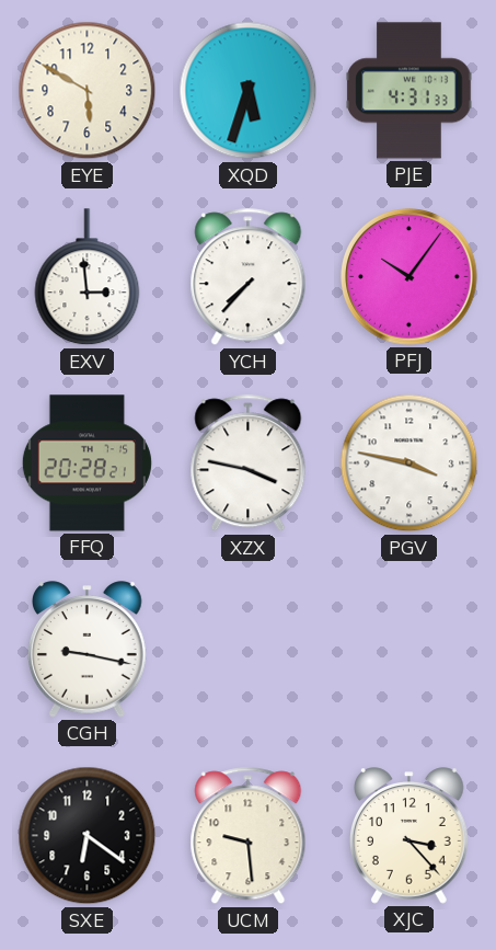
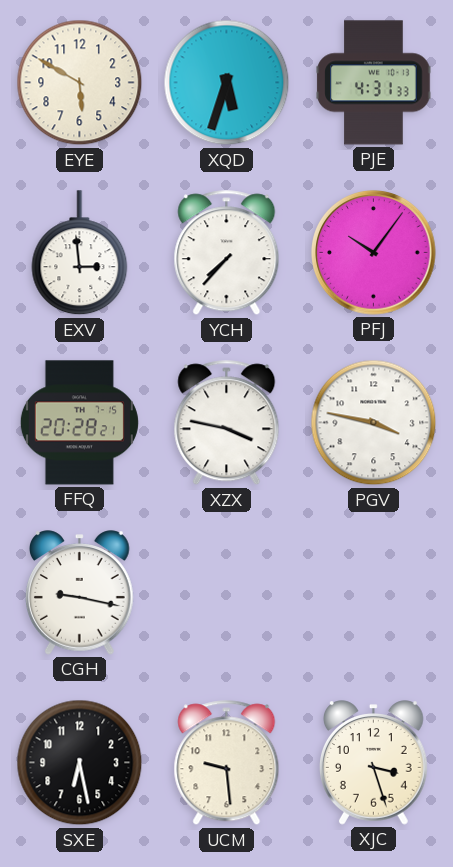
SXE: 6:21 -> 6:28 (80, 763)
XJC: 3:23 -> 3:27 (374, 763)
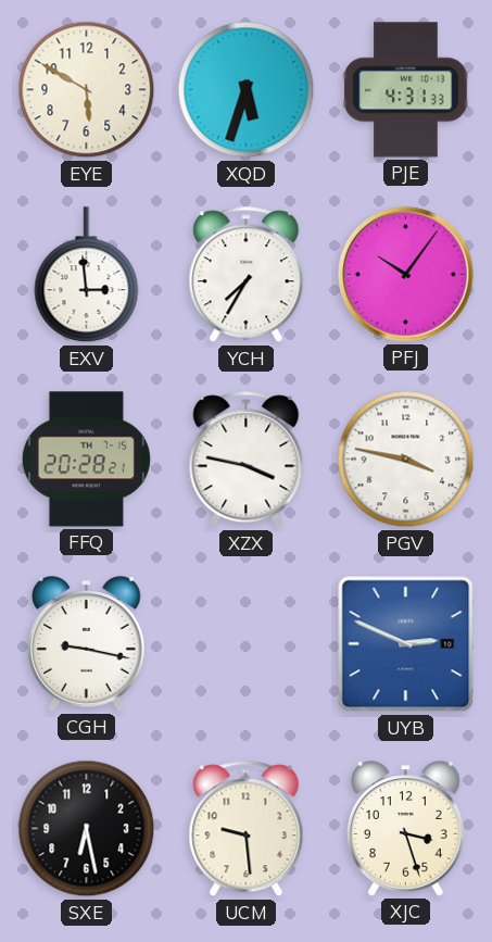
YCH: 7:37 -> 7:35 (247, 275)
UYB: none -> 2:49 (406, 644)
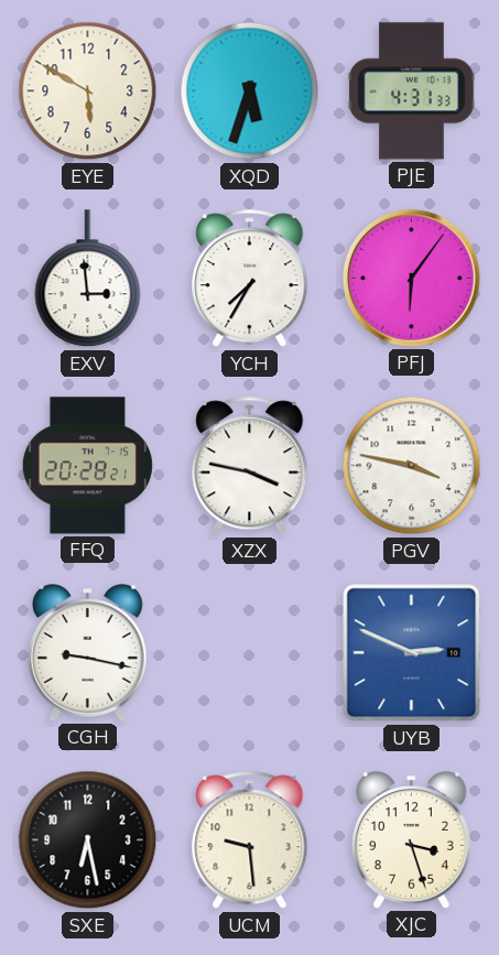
PFJ: 10:06 -> 6:06 (412, 279)
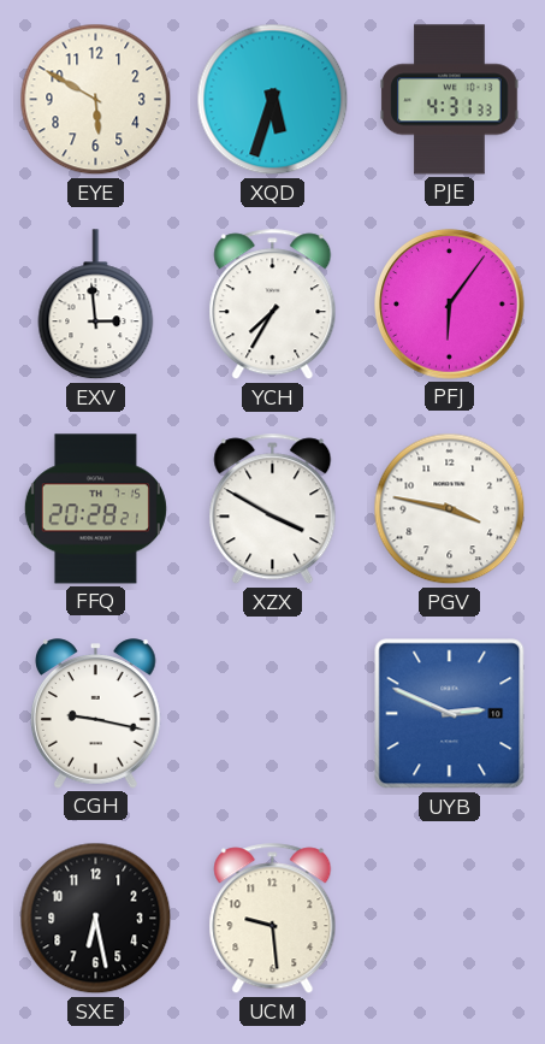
XZX: 3:47 -> 3:50 (273, 509)
XJC: 3:27 -> none (412, 840)
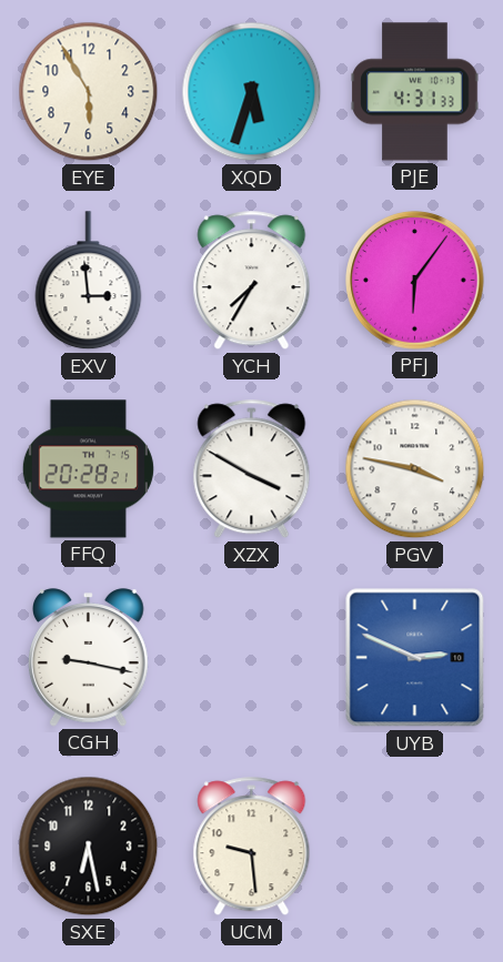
EYE: 5:50 -> 5:55 (89, 92)
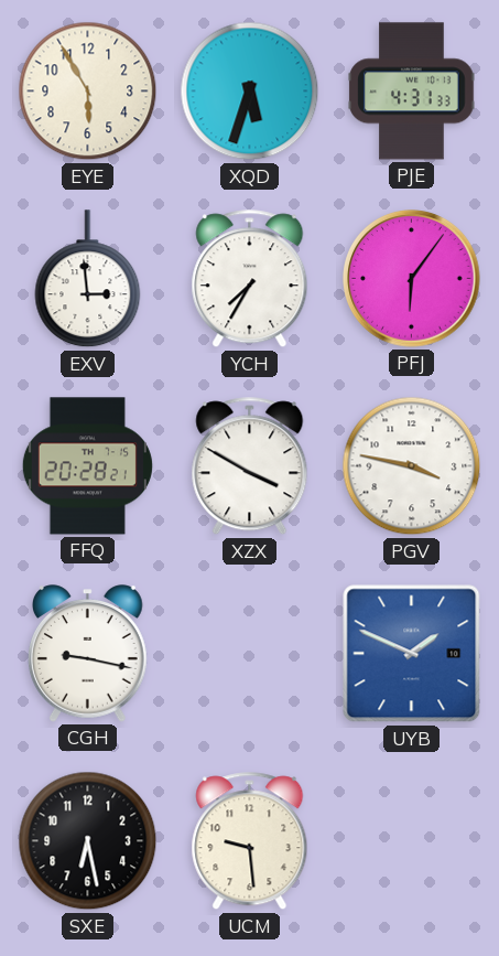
UYB: 2:49 -> 1:49 (412, 654)
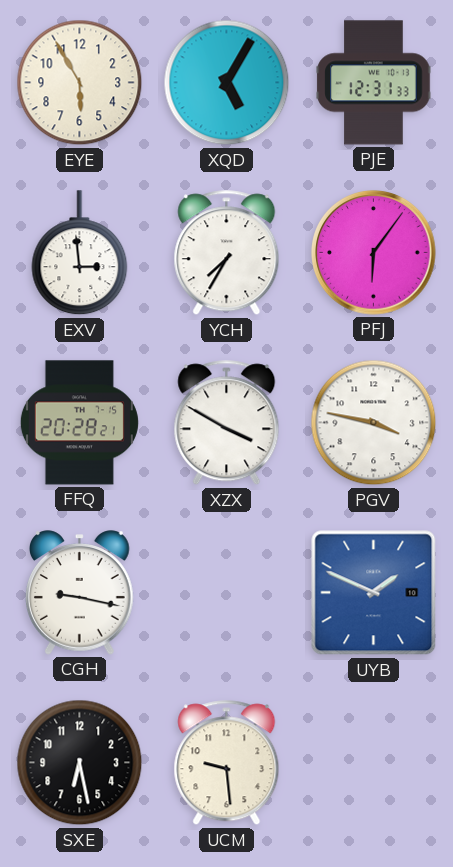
XQD: 5:33 -> 5:05 (227, 83)
PJE: 4:31 -> 12:31 (374, 83)
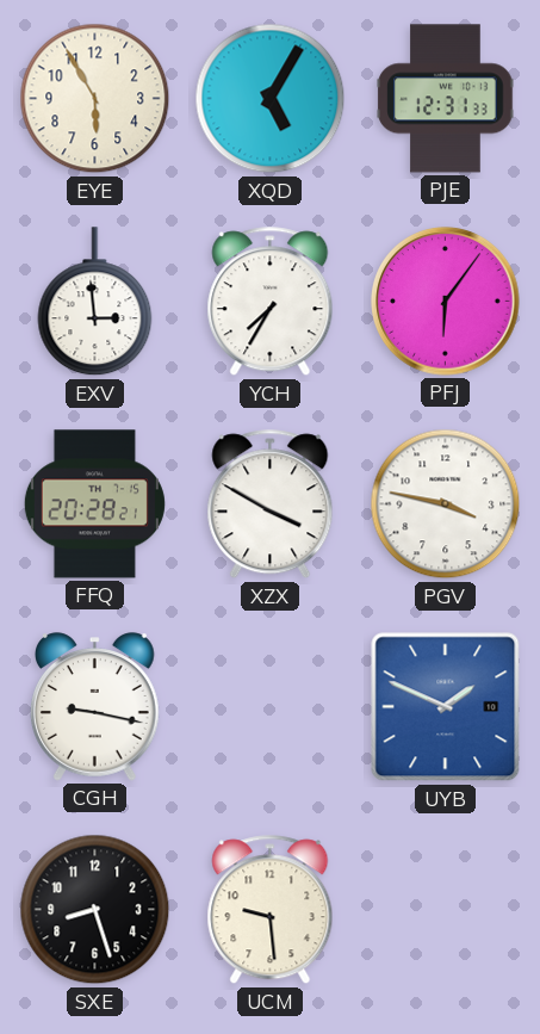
SXE: 6:28 -> 8:27 (95, 910)
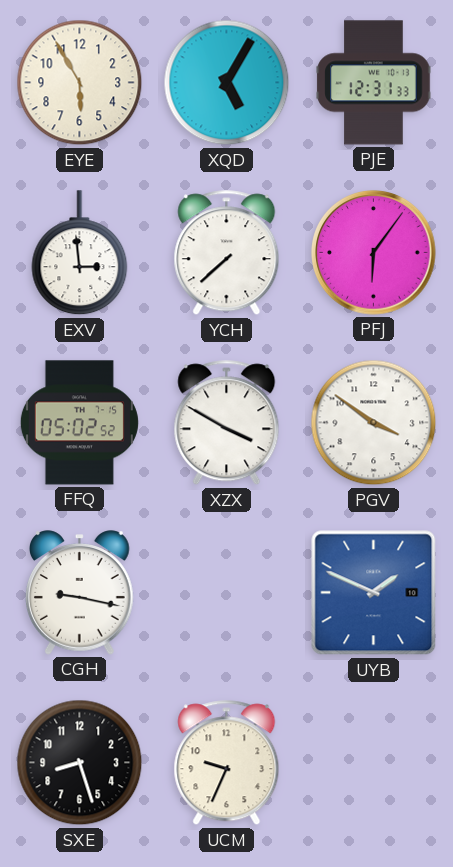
YCH: 7:35 -> 7:38 (227, 253)
FFQ: 20:28 -> 05:02 (79, 423)
PGV: 3:47 -> 3:51 (374, 423)
UCM: 9:29 -> 9:34 (227, 763)
